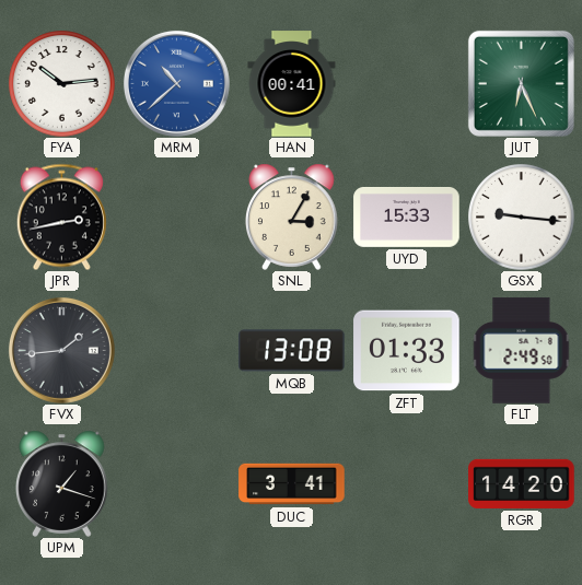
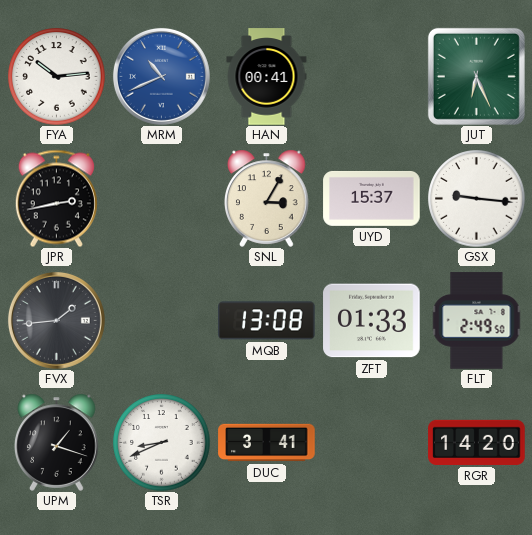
MRM: 10:38 -> 10:41 (161, 76)
UYD: 15:33 -> 15:37 (372, 198)
TSR: none -> 8:41 (162, 443)
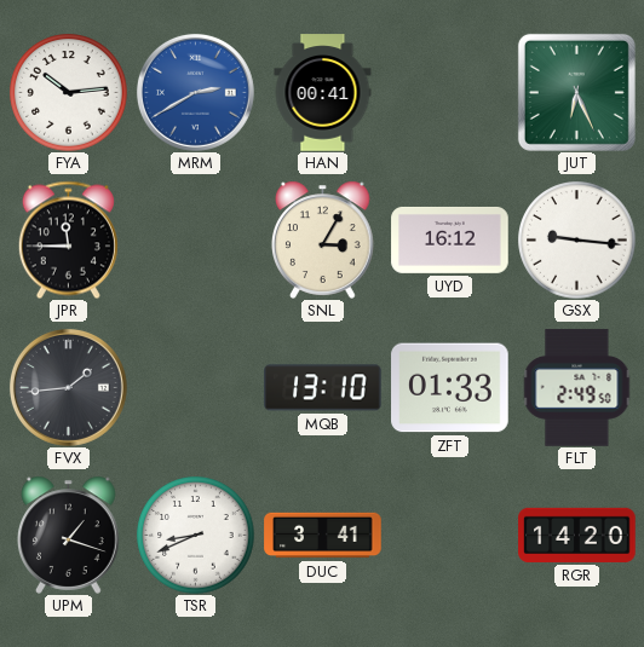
MRM: 10:41 -> 2:40 (195, 92)
JPR: 2:43 -> 11:45 (68, 239)
UYD: 15:37 -> 16:12 (450, 239)
MQB: 13:08 -> 13:10 (323, 388)
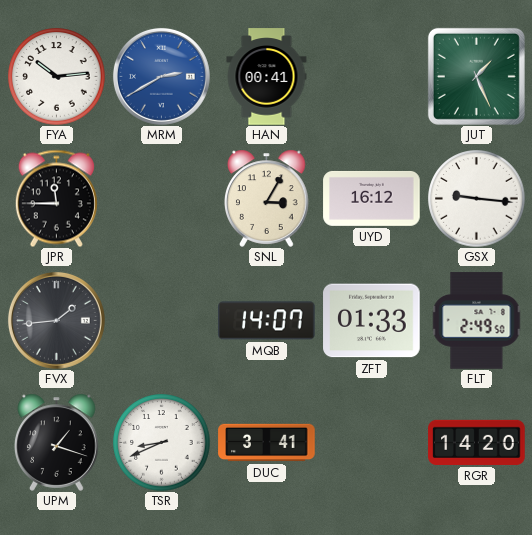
JUT: 6:26 -> 1:26 (476, 76)
MQB: 13:10 -> 14:07 (267, 321)
